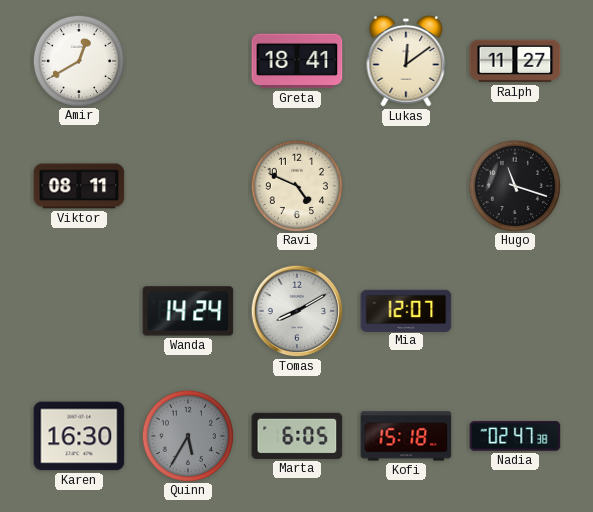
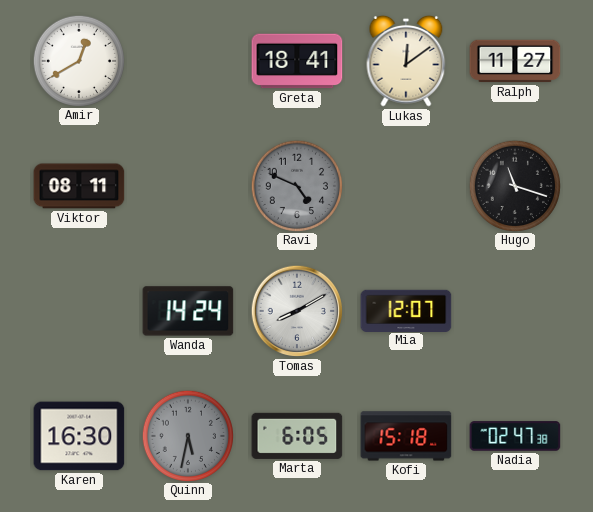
Ravi dial: cream -> grey (296, 185)
Quinn: 5:35 -> 5:32 (187, 435)
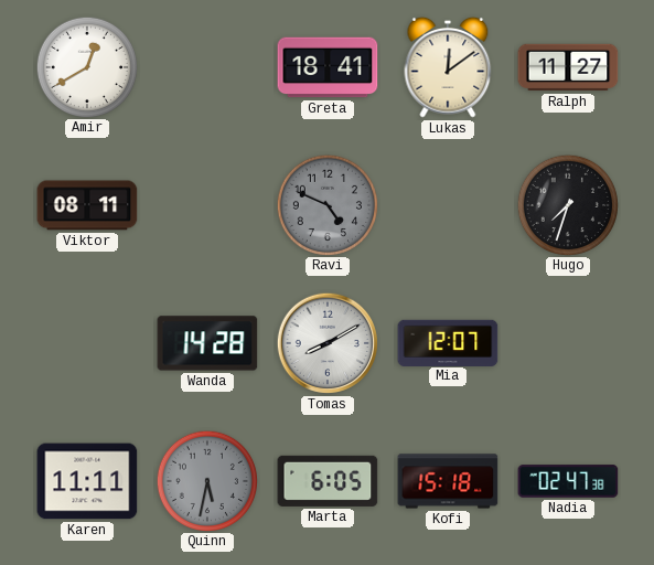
Hugo: 11:18 -> 7:33 (567, 204)
Wanda: 14:24 -> 14:28 (207, 343)
Karen: 16:30 -> 11:11 (87, 481)
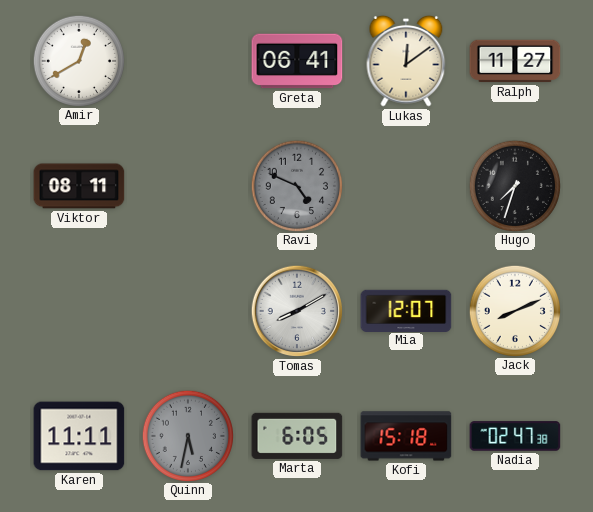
Greta: 18:41 -> 06:41 (297, 61)
Wanda: 14:28 -> none (207, 343)
Jack: none -> 8:11 (514, 310)
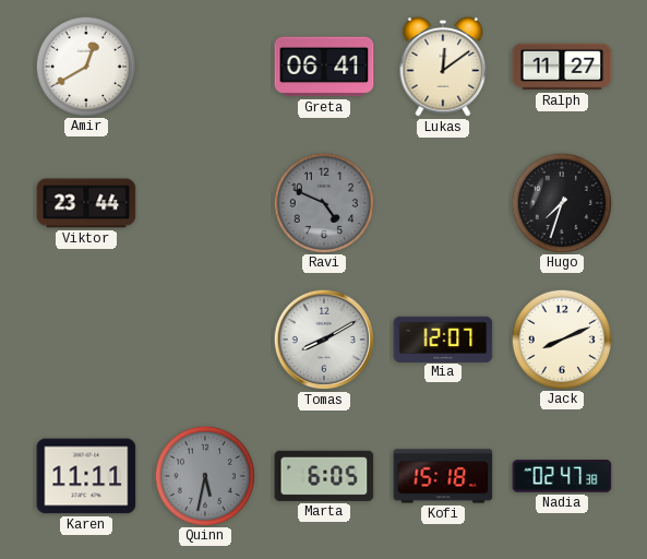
Viktor: 08:11 -> 23:44 (86, 203)
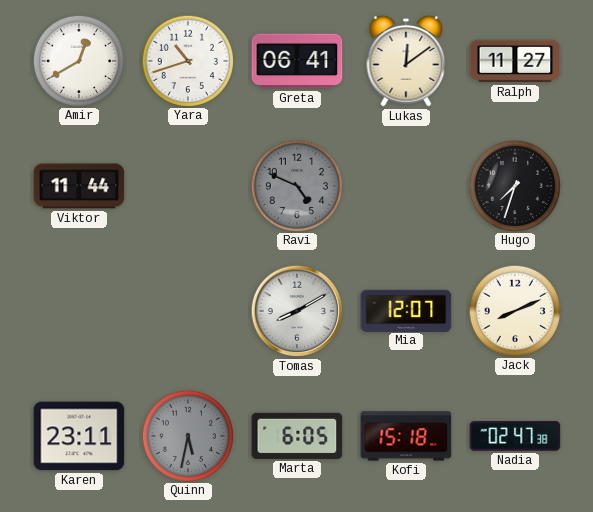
Yara: none -> 10:42 (187, 60)
Viktor: 23:44 -> 11:44 (79, 186)
Karen: 11:11 -> 23:11 (79, 436)
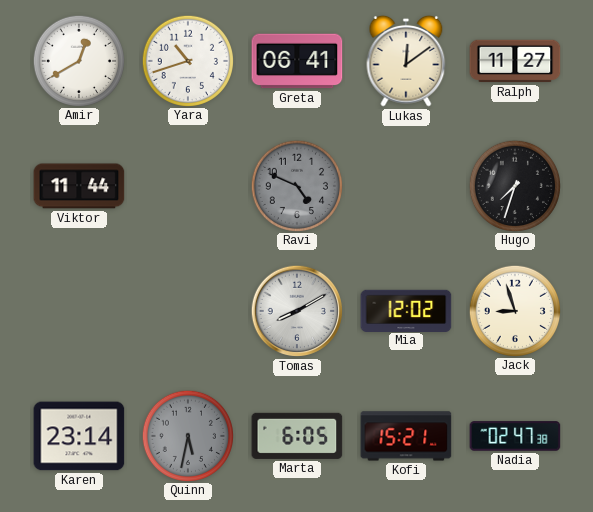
Mia: 12:07 -> 12:02 (406, 310)
Jack: 8:11 -> 8:57 (514, 310)
Karen: 23:11 -> 23:14 (79, 436)
Kofi: 15:18 -> 15:21 (406, 436)
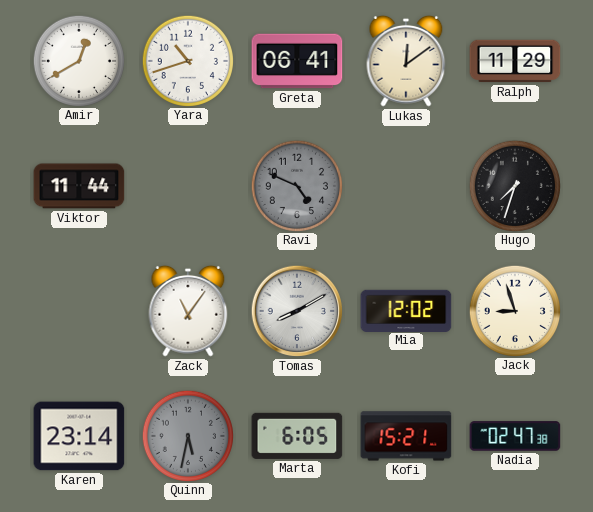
Ralph: 11:27 -> 11:29 (515, 61)
Zack: none -> 11:06 (188, 311)
